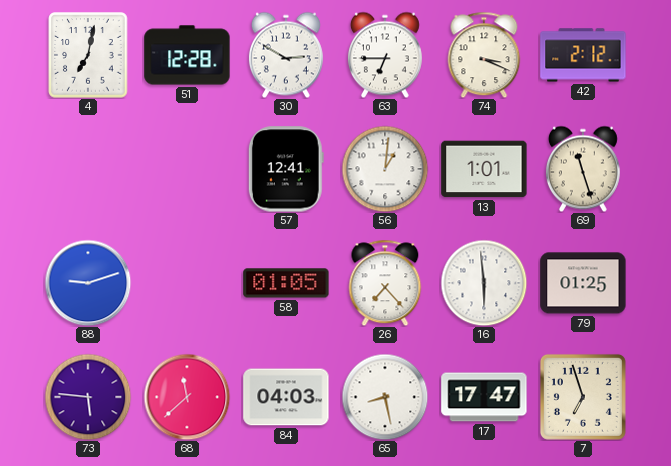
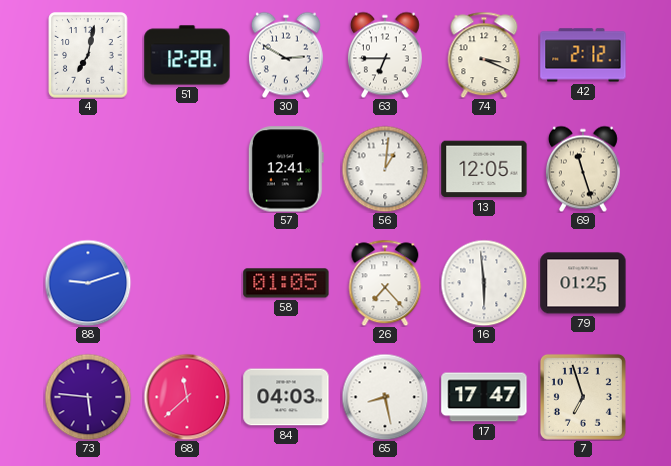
13: 1:01 -> 12:05 (484, 169)
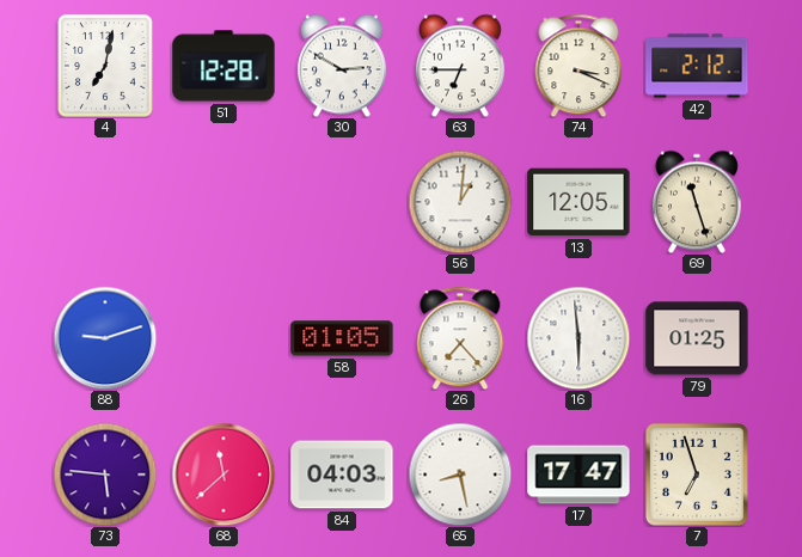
57: 12:41 -> none (286, 169)
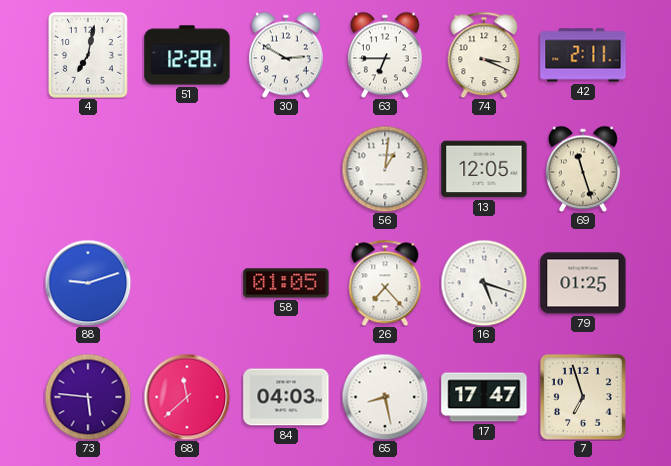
42: 2:12 -> 2:11 (583, 55)
16: 5:59 -> 5:18 (484, 283)
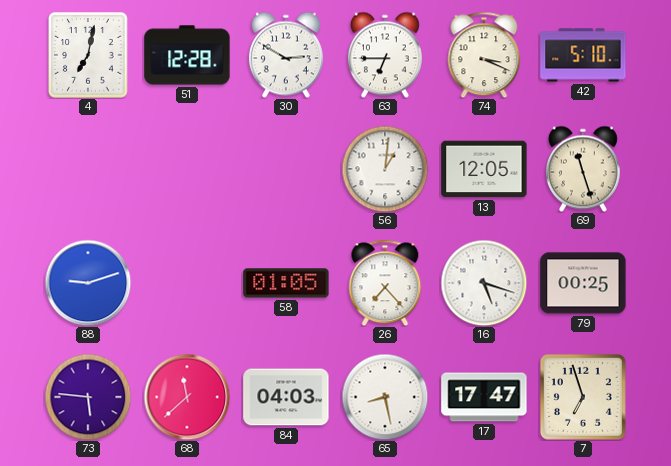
42: 2:11 -> 5:10 (583, 55)
79: 01:25 -> 00:25 (583, 283)
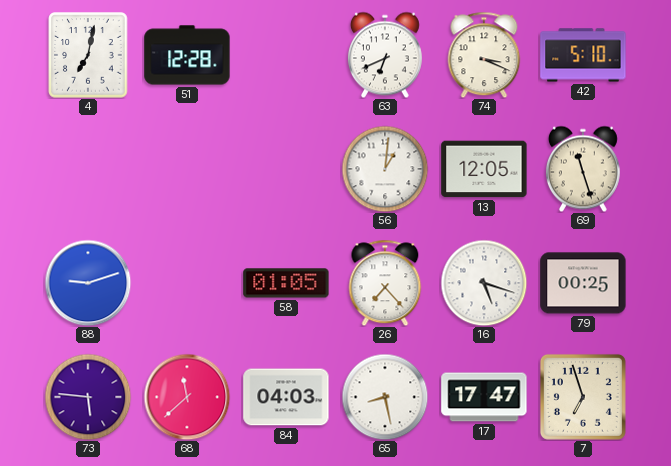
30: 2:50 -> none (286, 55)
63: 6:45 -> 6:41 (385, 55)
